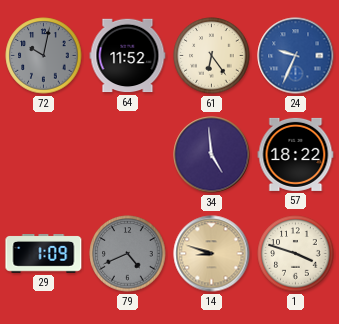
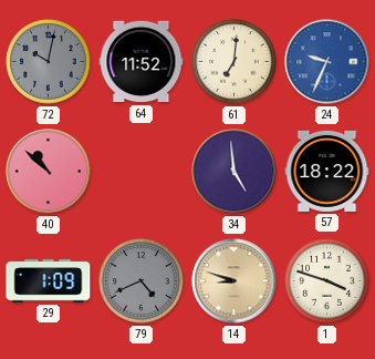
61: 6:24 -> 7:01 (235, 62)
40: none -> 10:52 (49, 172)
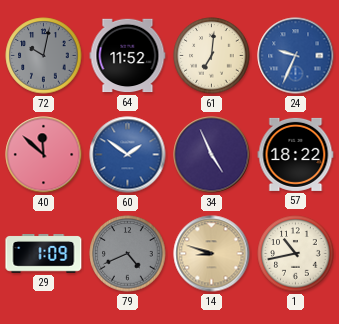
40: 10:52 -> 11:52 (44, 155)
60: none -> 1:51 (128, 155)
34: 4:59 -> 4:56 (212, 155)
1: 3:48 -> 10:43 (296, 254)
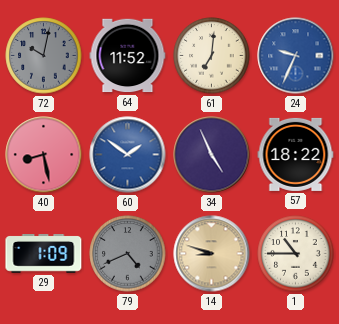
40: 11:52 -> 8:28 (44, 155)
1: 10:43 -> 10:45 (296, 254)
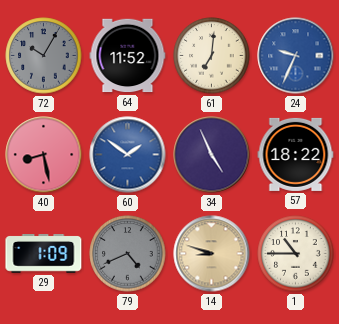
72: 10:02 -> 10:05 (44, 56)
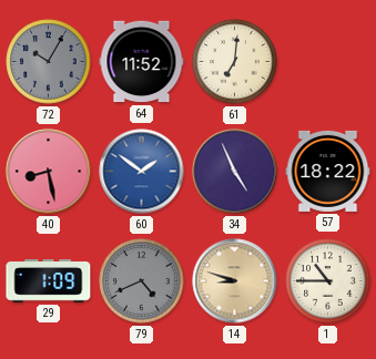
24: 9:34 -> none (296, 56)
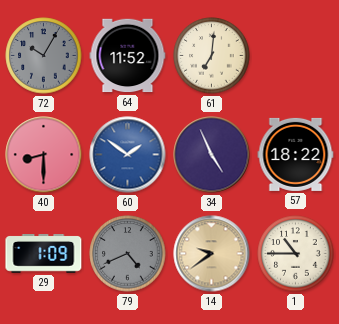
40: 8:28 -> 8:30 (44, 155)
14: 8:48 -> 9:39 (212, 254)
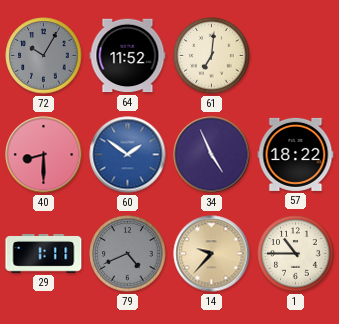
29: 1:09 -> 1:11 (44, 254)
14: 9:39 -> 9:37 (212, 254)
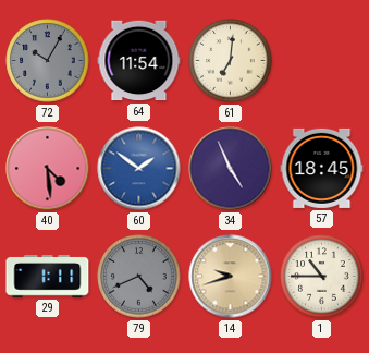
64: 11:52 -> 11:54 (139, 61)
40: 8:30 -> 4:29 (48, 169)
57: 18:22 -> 18:45 (322, 168)
14: 9:37 -> 9:42 (231, 277)
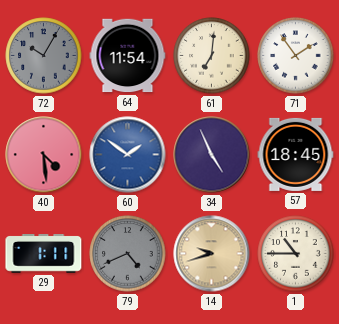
71: none -> 1:54 (296, 56)
